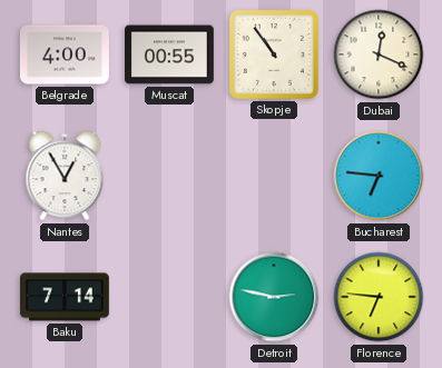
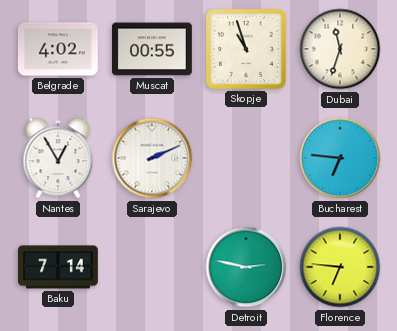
Belgrade: 4:00 -> 4:02 (58, 49)
Skopje: 10:54 -> 10:57 (246, 49)
Dubai: 12:19 -> 11:33 (340, 49)
Sarajevo: none -> 2:11 (152, 158)
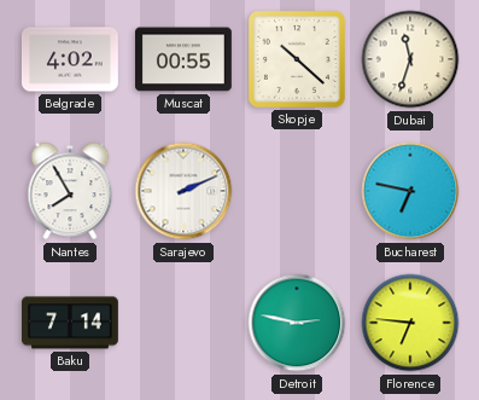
Skopje: 10:57 -> 10:22 (297, 59)
Nantes: 12:55 -> 7:55 (70, 191)
Bucharest: 6:46 -> 6:47 (410, 191)
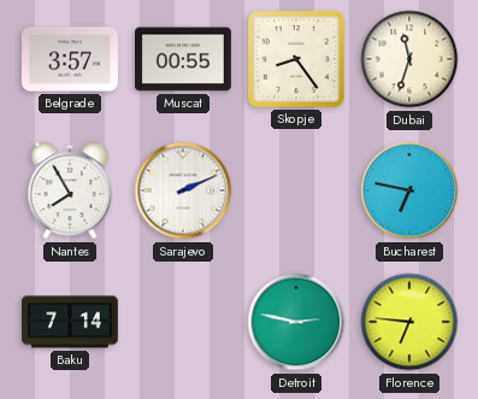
Belgrade: 4:02 -> 3:57 (70, 59)
Skopje: 10:22 -> 8:24 (296, 59)
